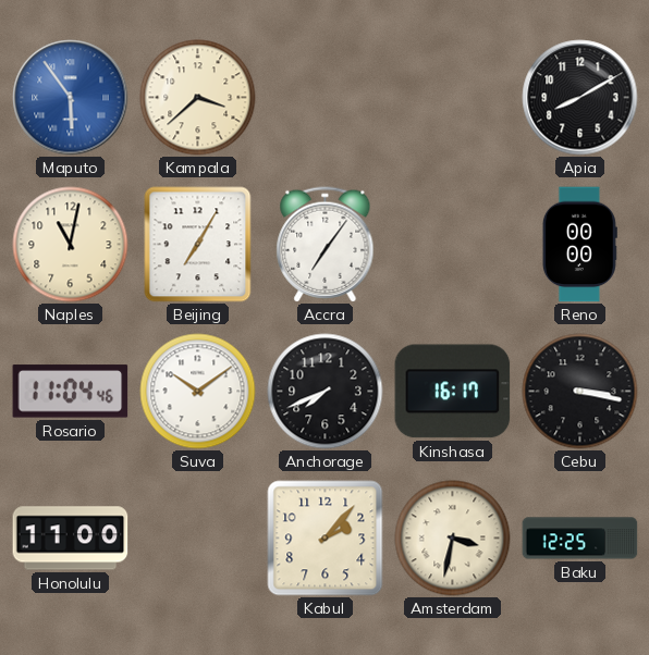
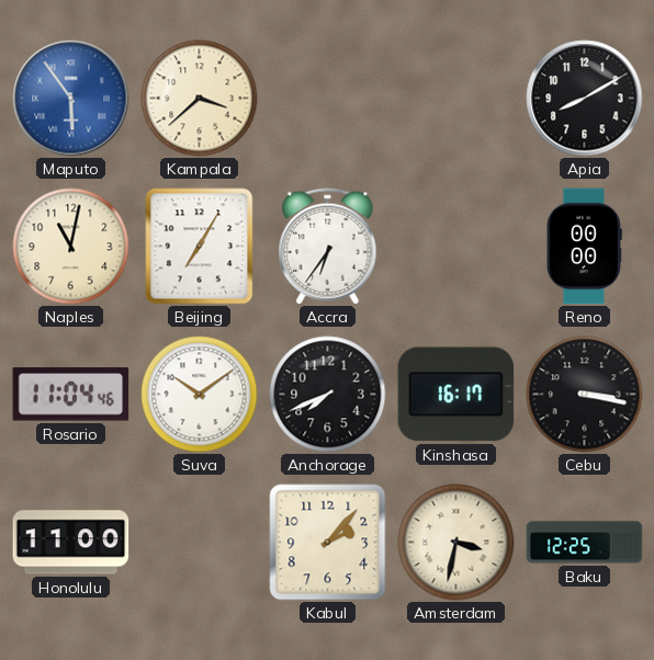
Accra: 7:06 -> 6:36 (328, 247)
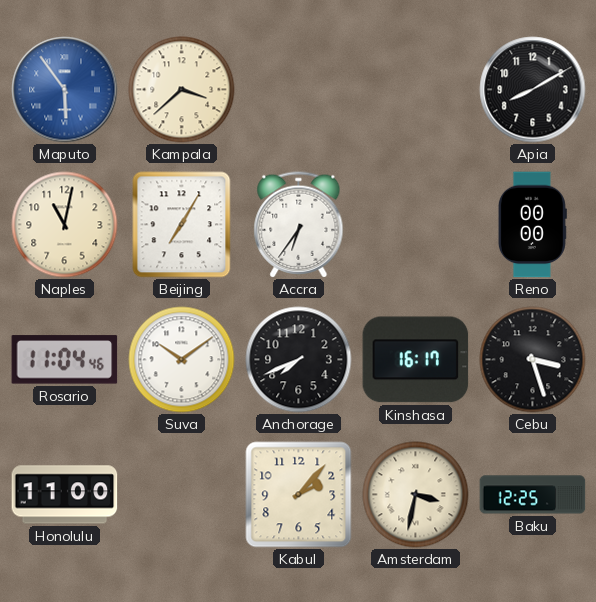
Cebu: 3:17 -> 3:27 (533, 360)
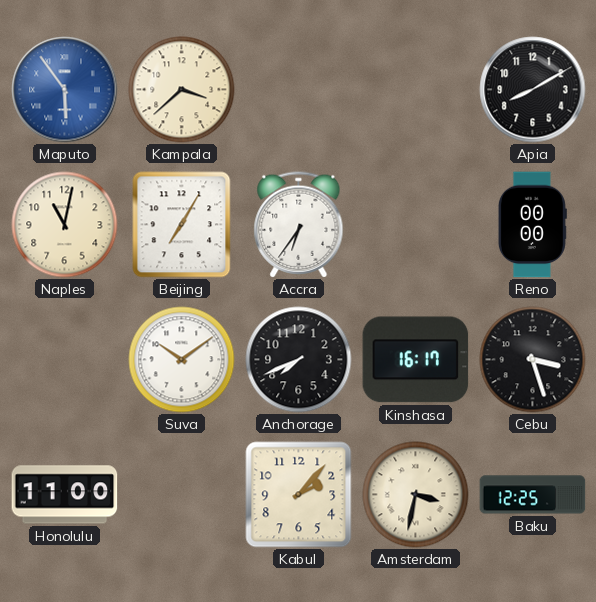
Rosario: 11:04 -> none (65, 360)
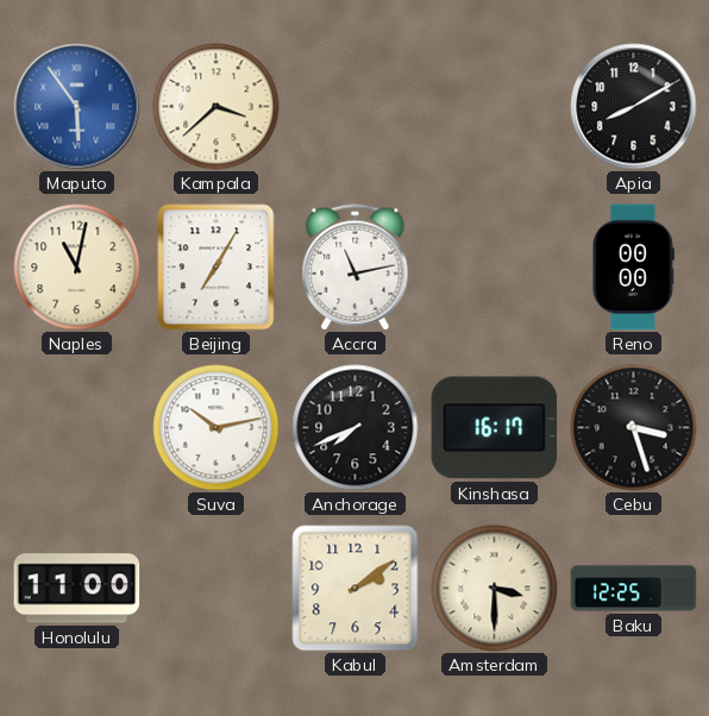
Accra: 6:36 -> 11:13 (356, 268)
Suva: 10:09 -> 10:13 (217, 428)
Kabul: 2:07 -> 2:09 (356, 589)
Amsterdam: 3:32 -> 3:30 (495, 589)
